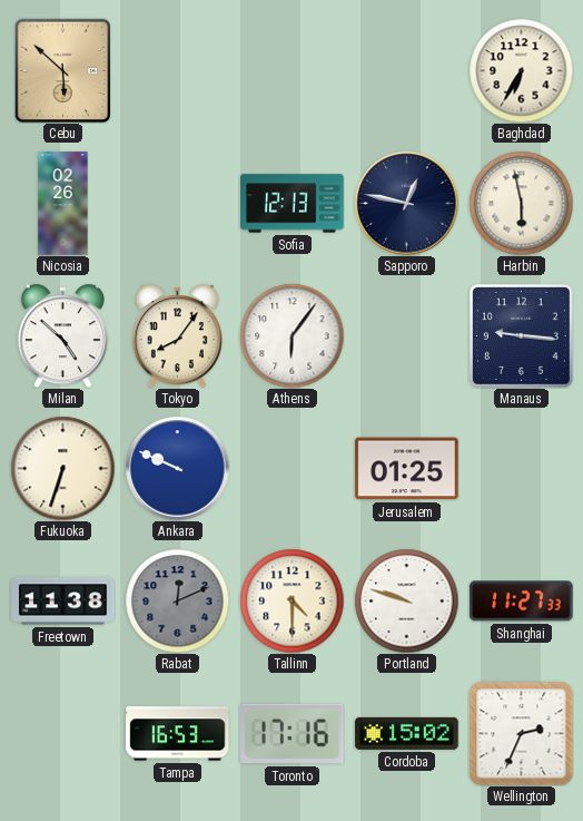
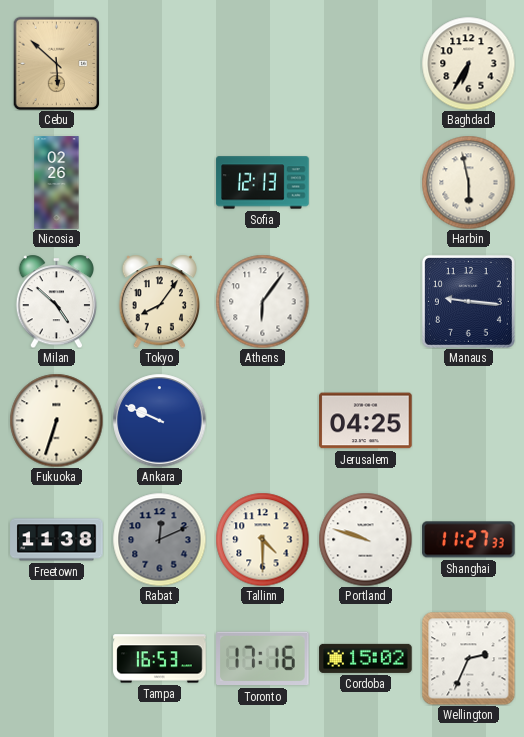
Sapporo: 12:47 -> none (406, 203)
Jerusalem: 01:25 -> 04:25 (366, 421)
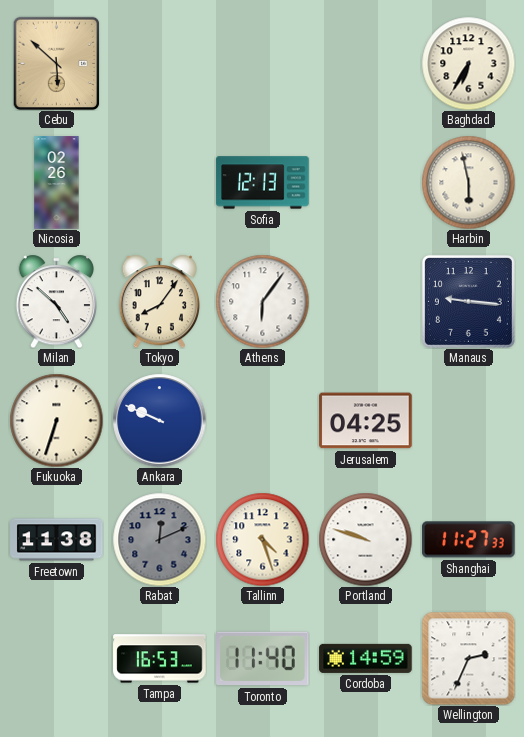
Tallinn: 4:30 -> 4:27 (262, 539)
Toronto: 17:16 -> 11:40 (263, 659)
Cordoba: 15:02 -> 14:59 (366, 658)
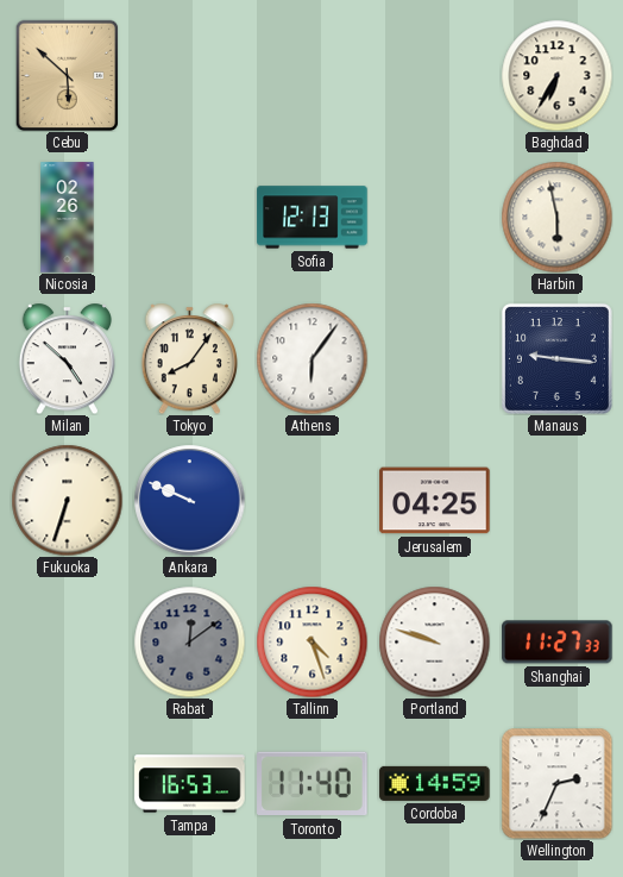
Freetown: 11:38 -> none (57, 540)
Rabat: 12:11 -> 12:09 (189, 641)
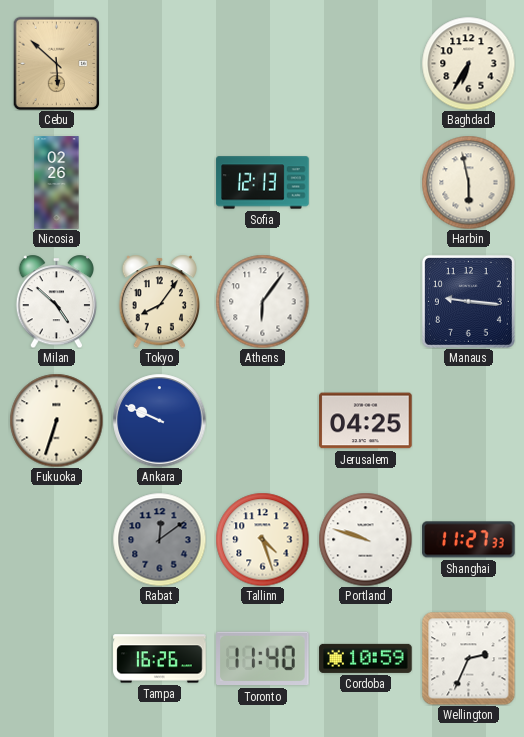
Tampa: 16:53 -> 16:26 (160, 659)
Cordoba: 14:59 -> 10:59 (366, 658)
